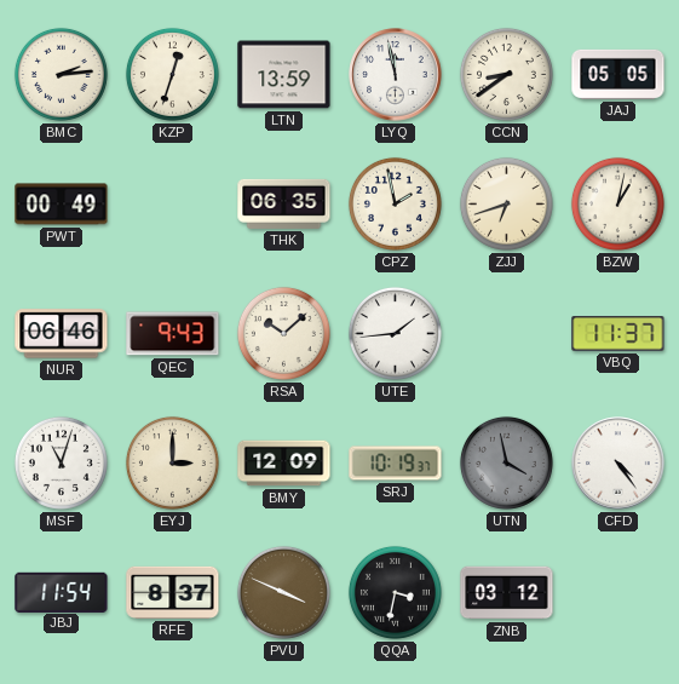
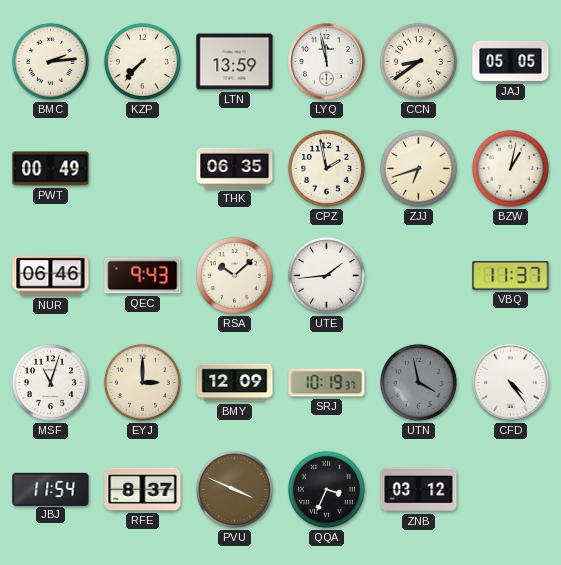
KZP: 12:33 -> 7:37 (142, 61)
QQA: 3:32 -> 3:34 (326, 489)
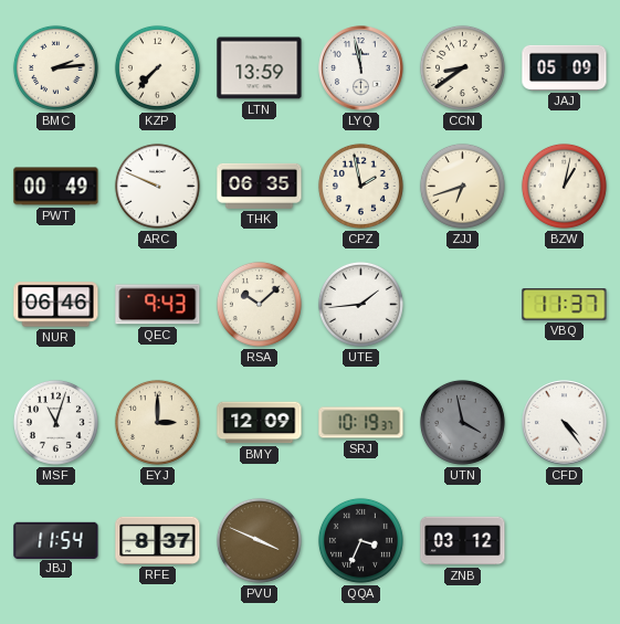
JAJ: 05:05 -> 05:09 (565, 67)
ARC: none -> 9:49 (157, 186)
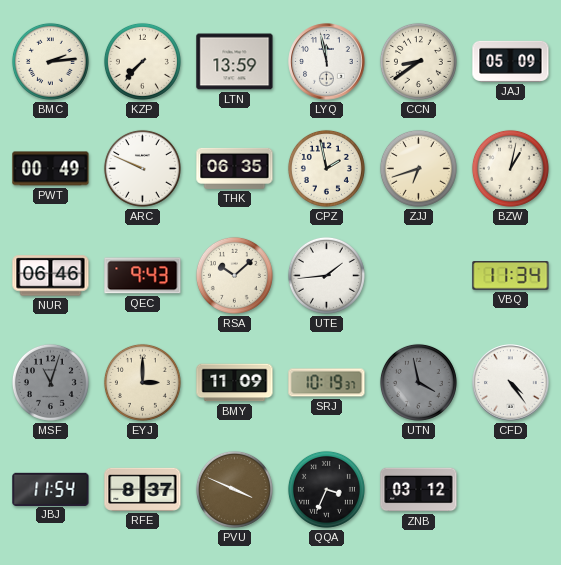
VBQ: 11:37 -> 11:34 (511, 276)
MSF dial: white -> grey (50, 382)
BMY: 12:09 -> 11:09 (235, 383)
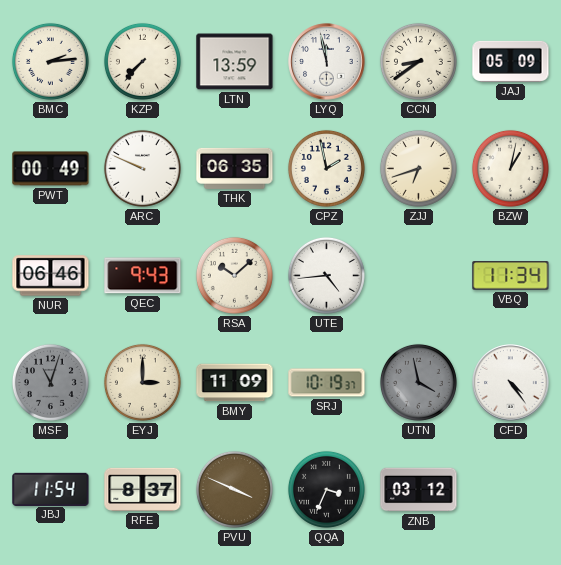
UTE: 1:44 -> 4:44 (326, 275)
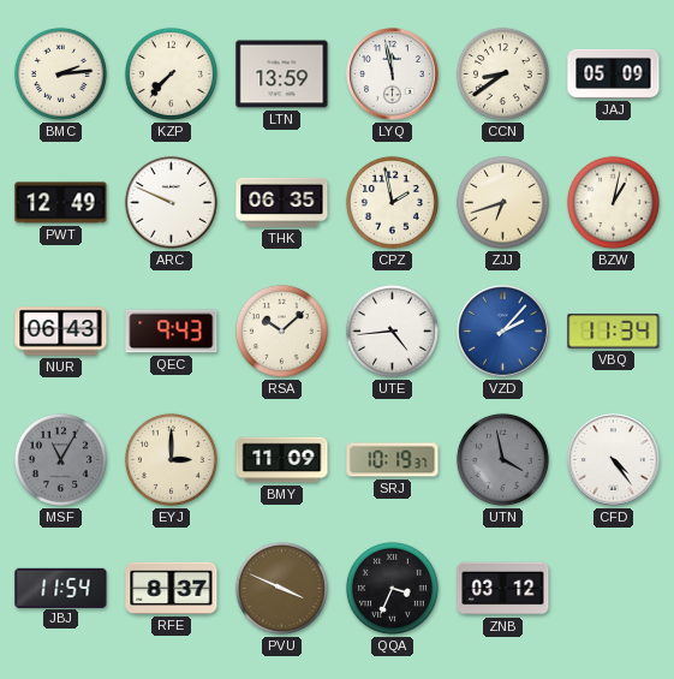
PWT: 00:49 -> 12:49 (61, 203)
NUR: 06:46 -> 06:43 (61, 332)
VZD: none -> 2:07 (503, 332)
MSF: 11:03 -> 11:05 (60, 459)
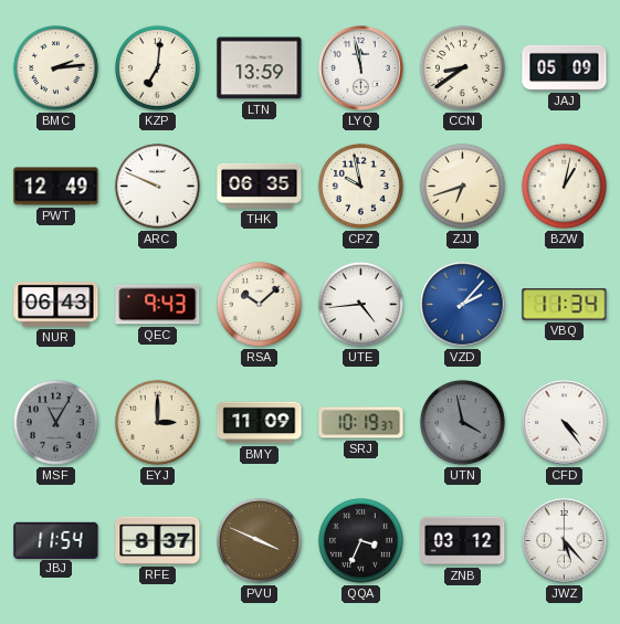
KZP: 7:37 -> 7:01 (157, 67)
CPZ: 1:58 -> 9:58 (360, 186)
JWZ: none -> 5:23 (565, 541)
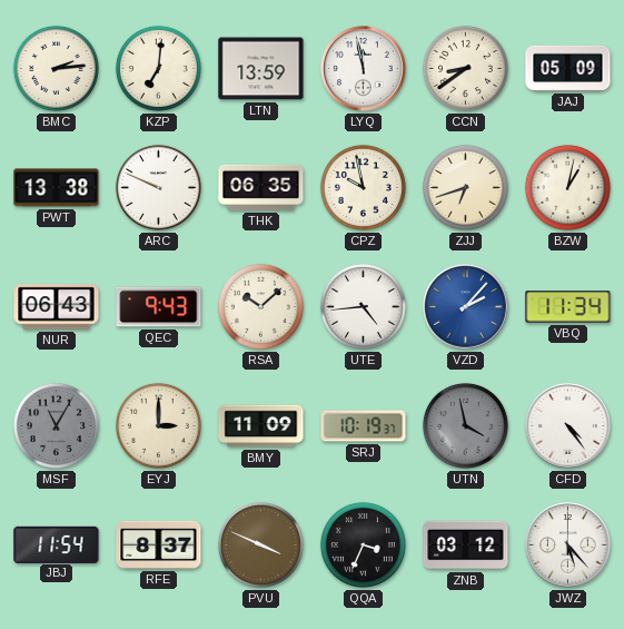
PWT: 12:49 -> 13:38 (57, 188)
